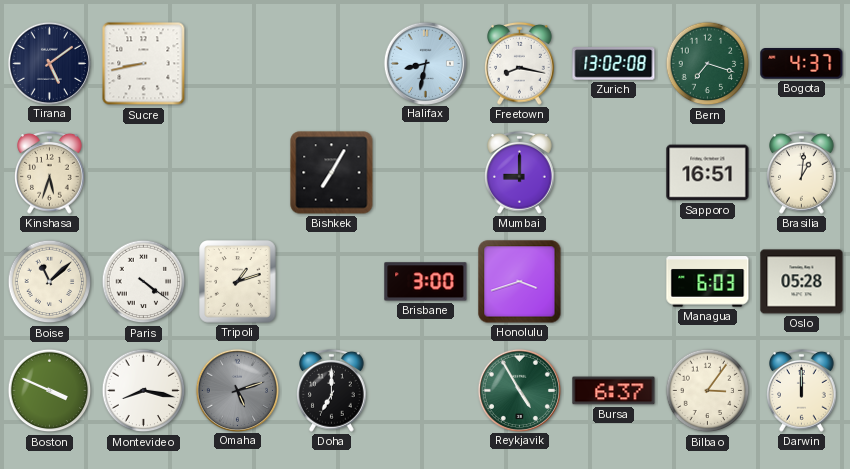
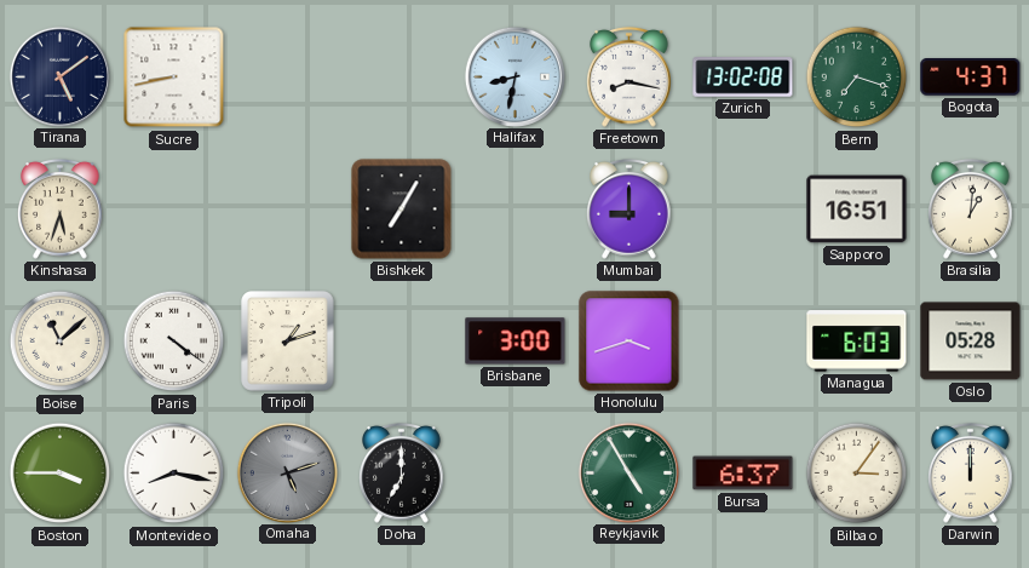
Boston: 3:49 -> 3:45 (61, 474)
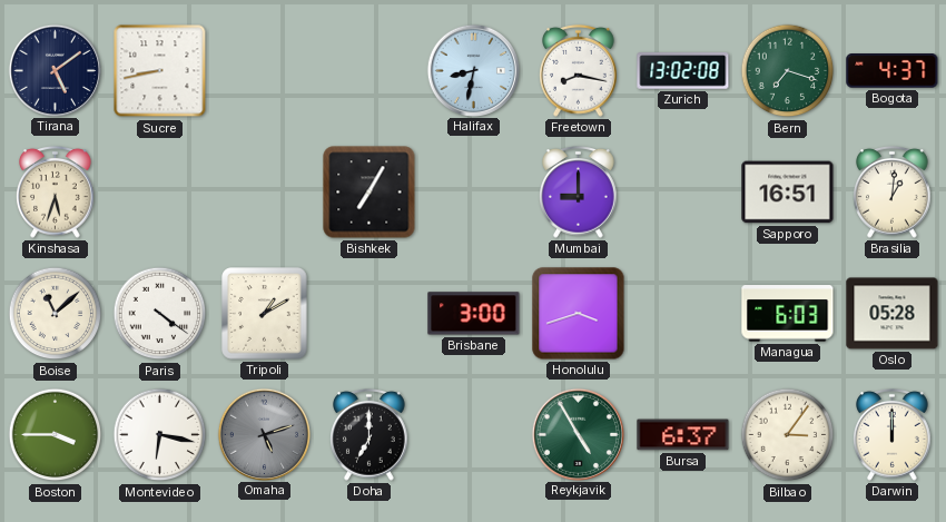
Tripoli: 1:12 -> 1:10 (265, 314)
Montevideo: 8:17 -> 6:17 (160, 435)
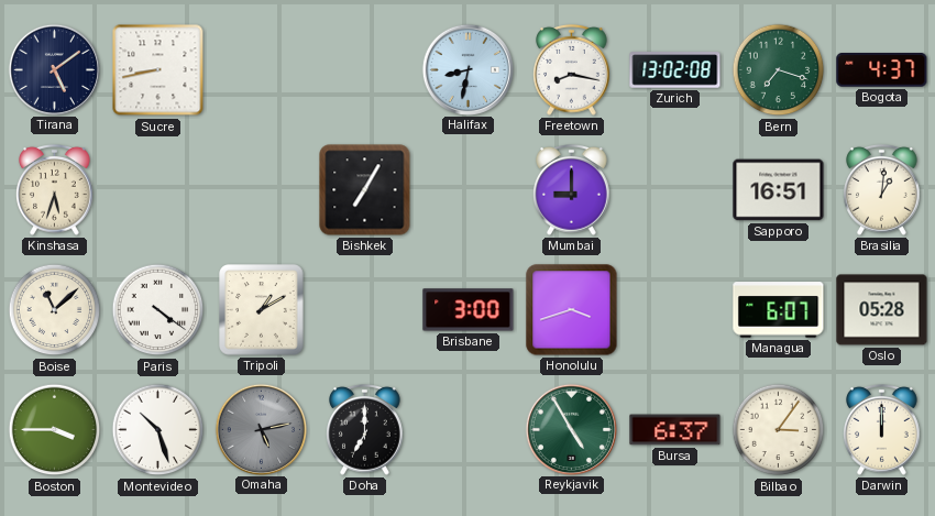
Managua: 6:03 -> 6:07 (779, 310)
Montevideo: 6:17 -> 10:27 (158, 430)
Omaha: 5:12 -> 5:13 (261, 429)
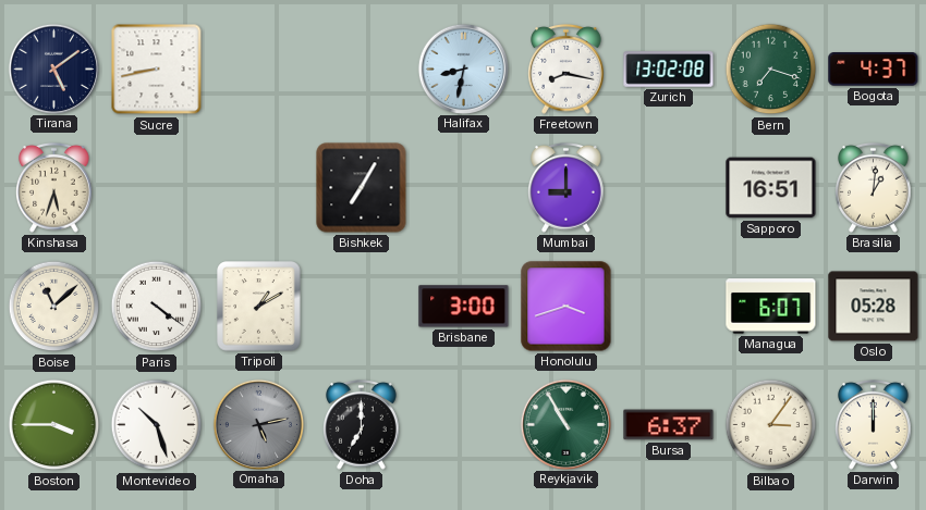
Reykjavik: 4:55 -> 10:55 (565, 424)
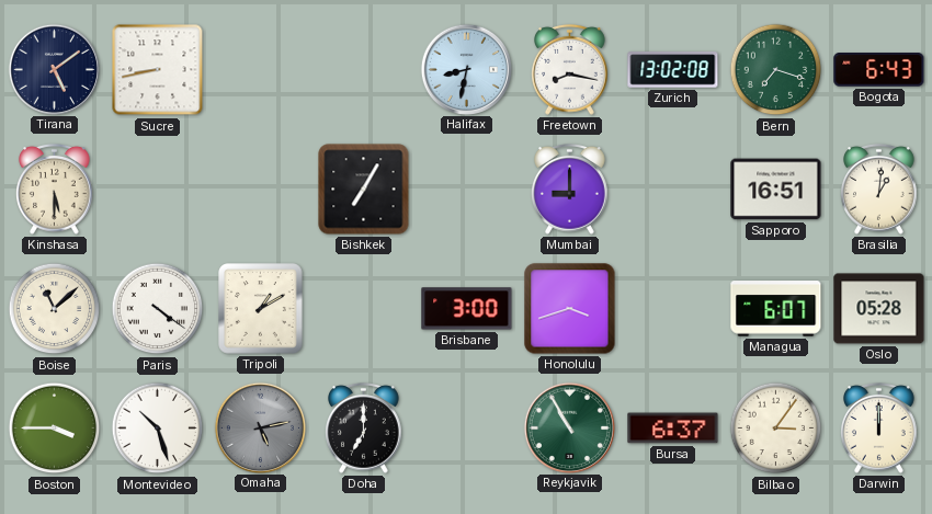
Bogota: 4:37 -> 6:43 (879, 70)
Kinshasa: 5:33 -> 5:30 (55, 189)
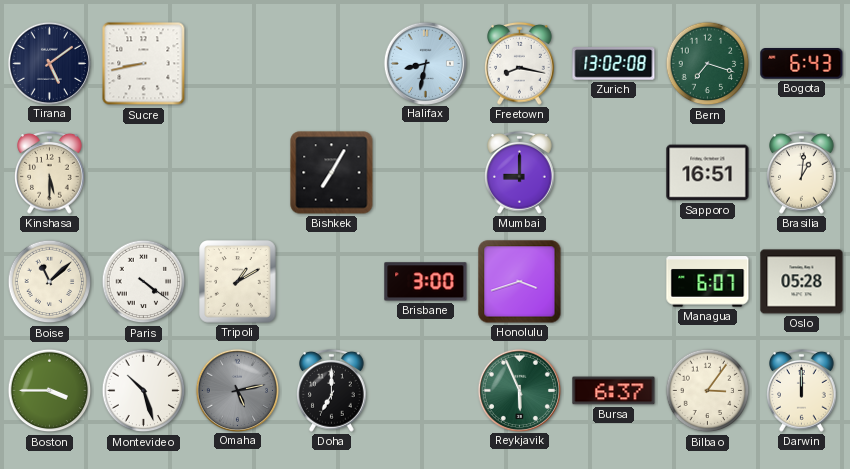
Reykjavik: 10:55 -> 5:56 (519, 390)
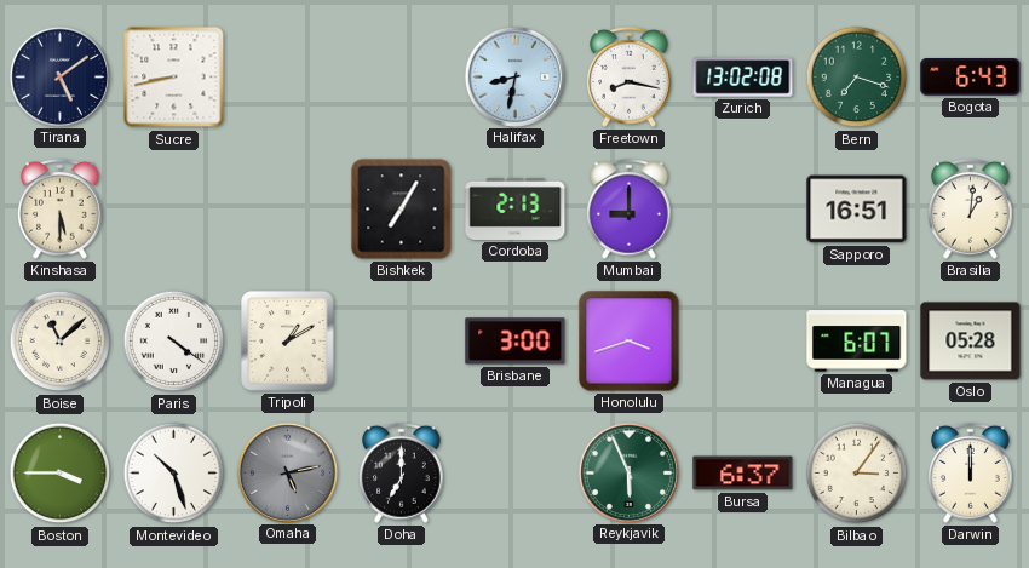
Cordoba: none -> 2:13 (516, 208)
